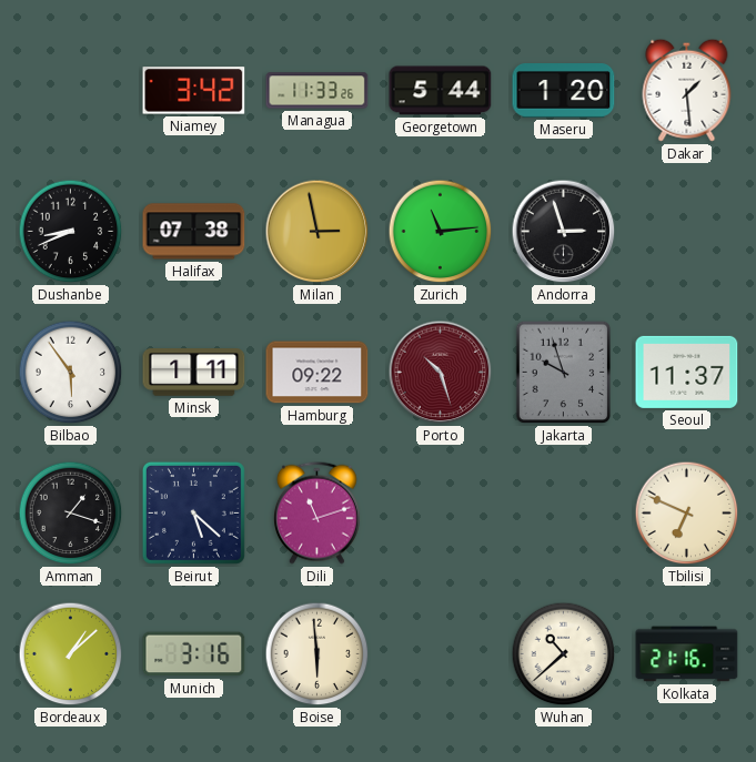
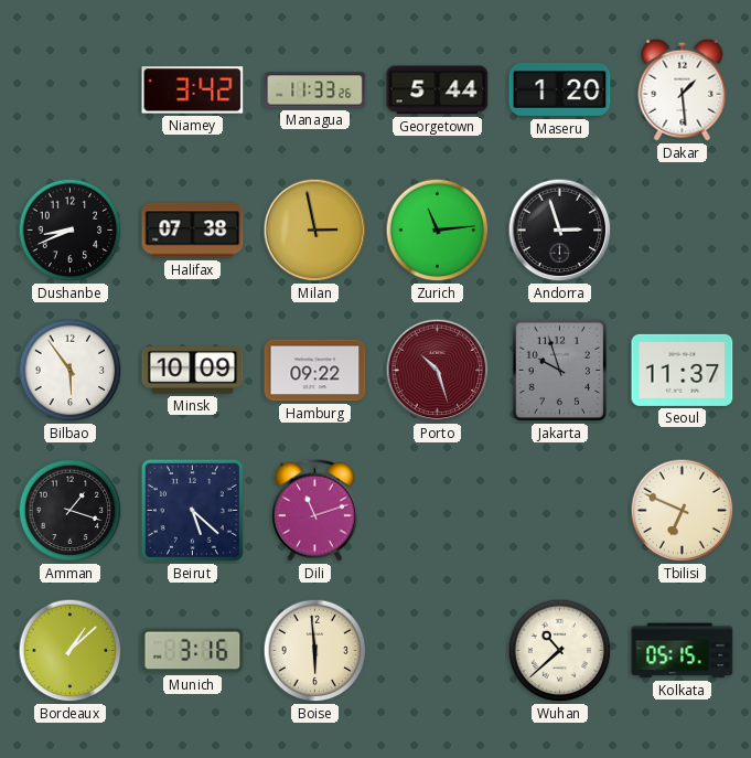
Minsk: 1:11 -> 10:09 (193, 371)
Kolkata: 21:16 -> 05:15 (683, 651)
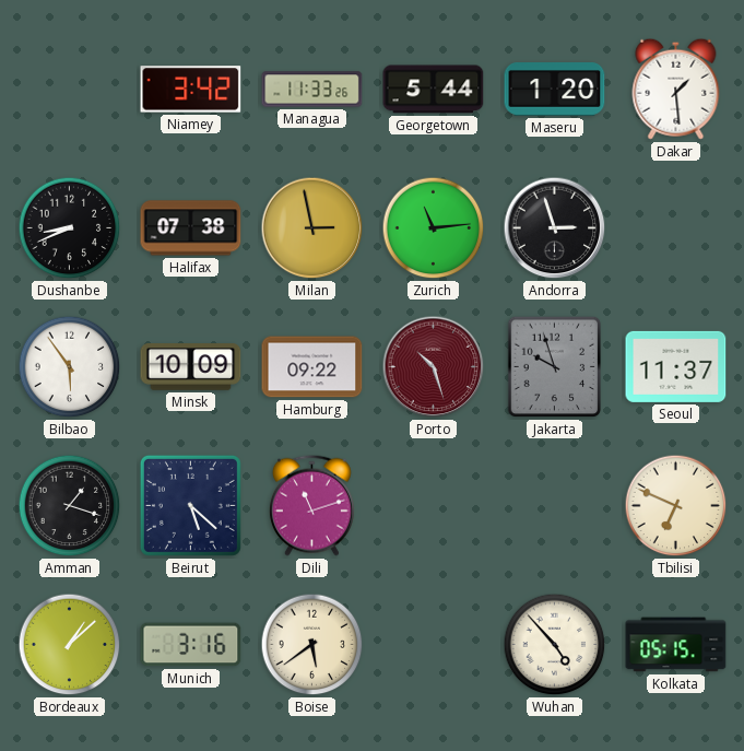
Boise: 5:59 -> 5:39 (312, 645)
Wuhan: 10:38 -> 4:53 (555, 645)
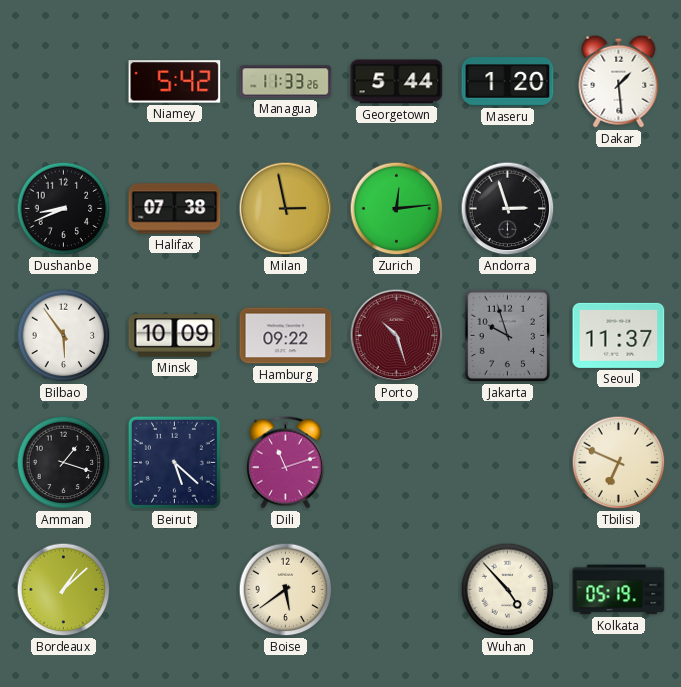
Niamey: 3:42 -> 5:42 (175, 82)
Zurich: 11:14 -> 12:14 (397, 209)
Munich: 3:16 -> none (191, 645)
Kolkata: 05:15 -> 05:19 (619, 590)
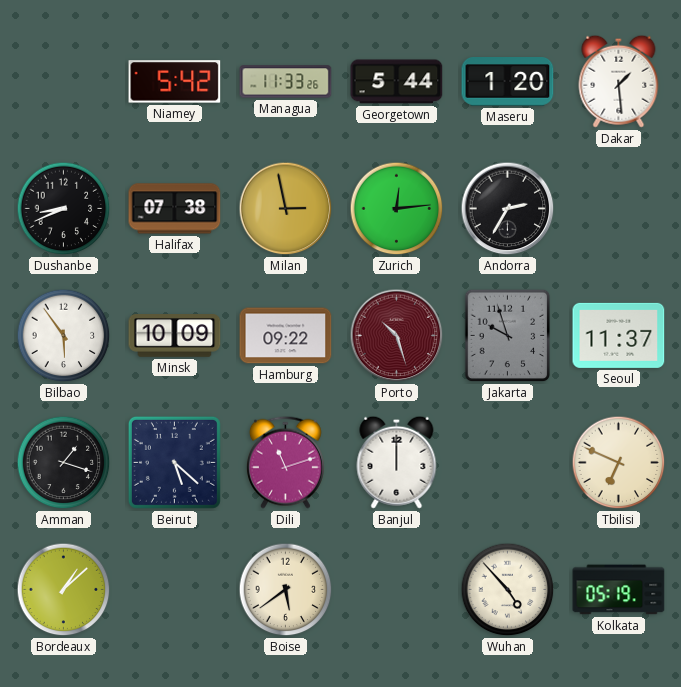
Andorra: 2:57 -> 2:35 (508, 209)
Banjul: none -> 12:00 (397, 462)
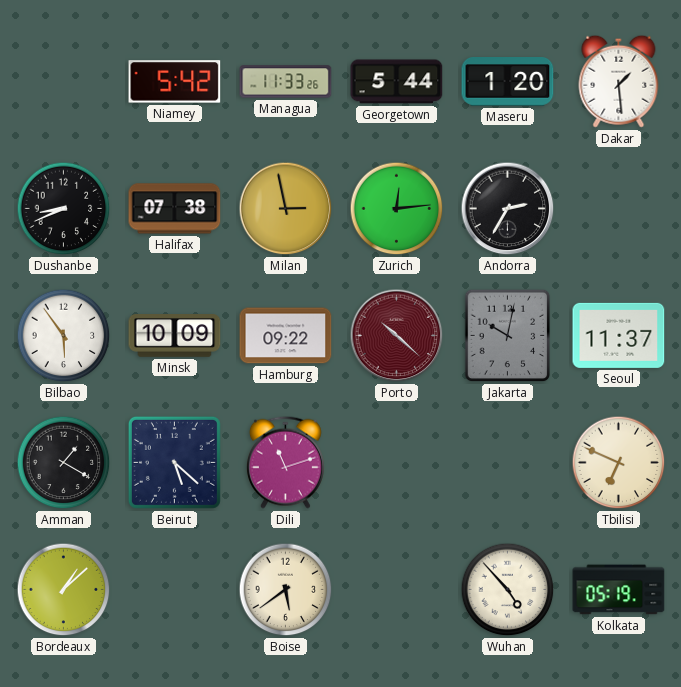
Porto: 10:27 -> 10:22 (397, 336)
Jakarta: 9:57 -> 10:02 (508, 336)
Amman: 1:18 -> 1:20 (64, 463)
Banjul: 12:00 -> none (397, 462)
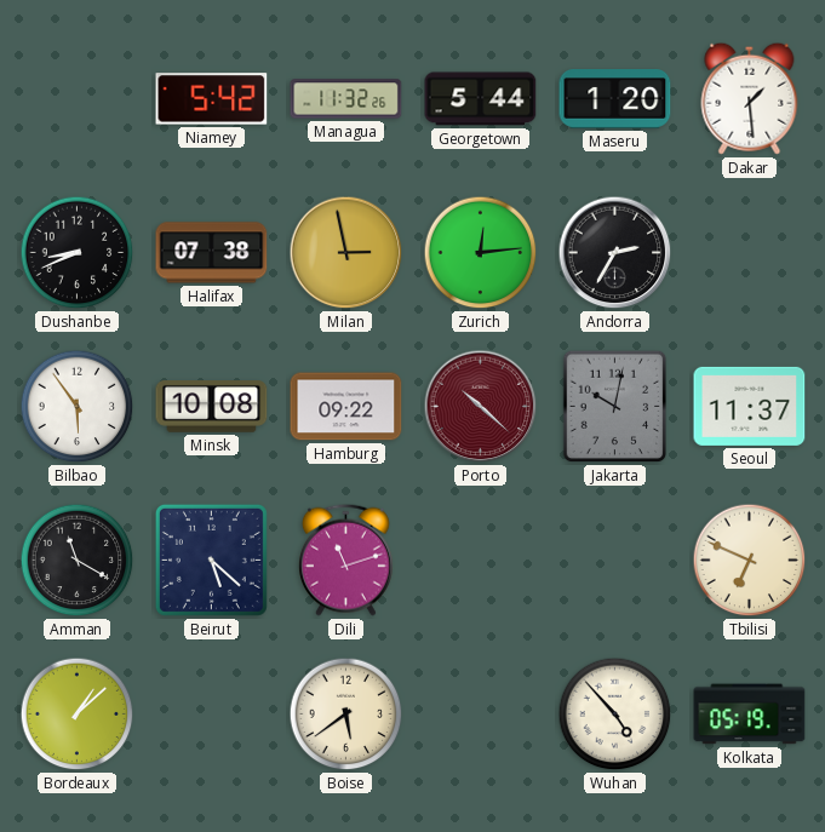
Managua: 11:33 -> 11:32 (346, 99)
Minsk: 10:09 -> 10:08 (212, 407)
Amman: 1:20 -> 11:20 (78, 561)
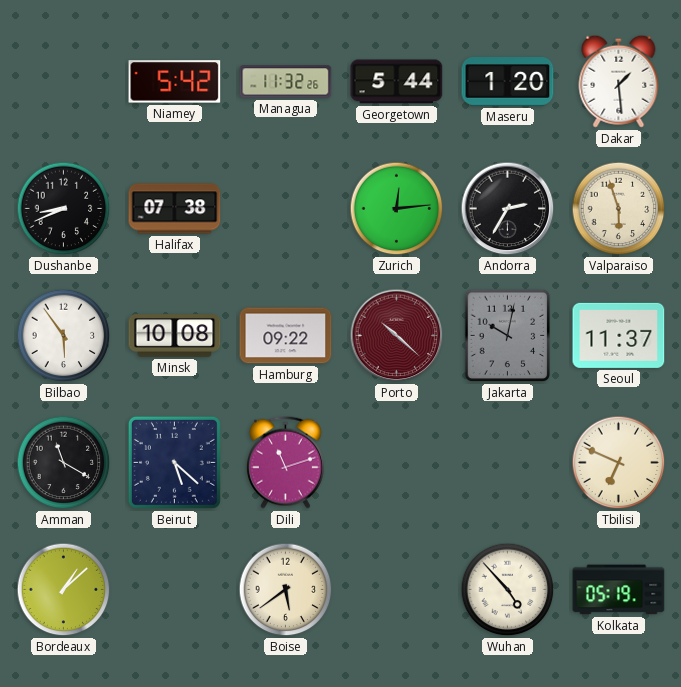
Milan: 2:58 -> none (346, 253)
Valparaiso: none -> 5:57 (619, 209)
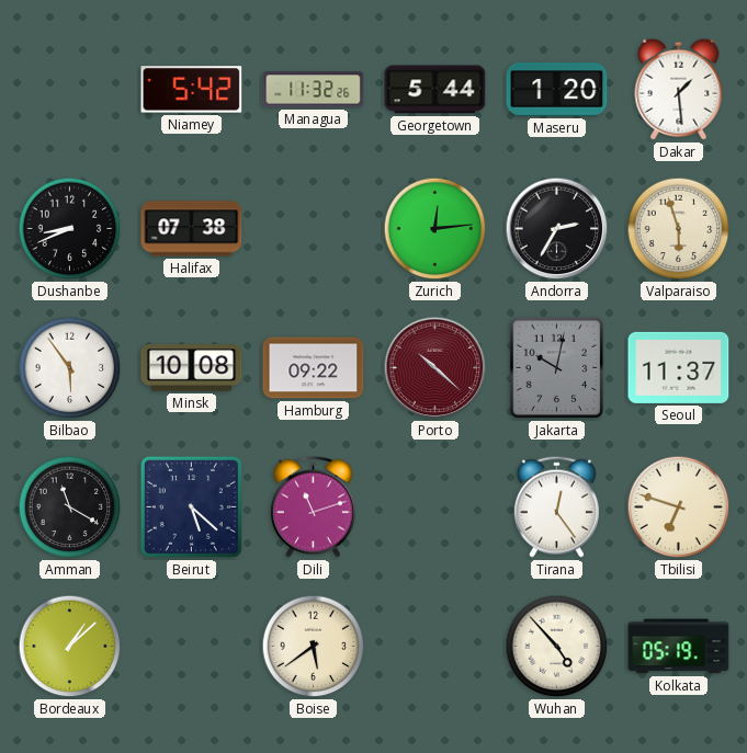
Tirana: none -> 12:24 (556, 506)
Tbilisi: 6:49 -> 6:48 (679, 507)
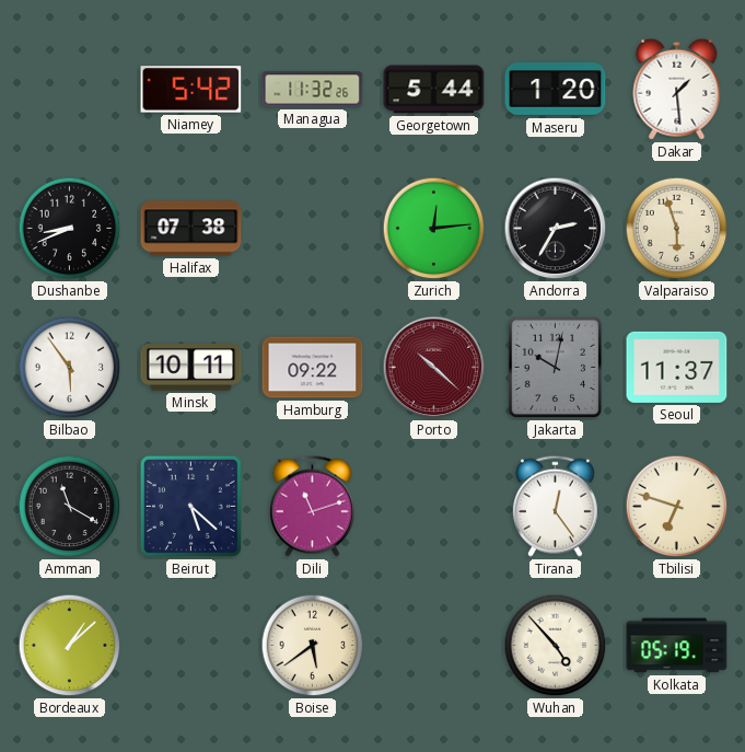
Minsk: 10:08 -> 10:11 (191, 368)
